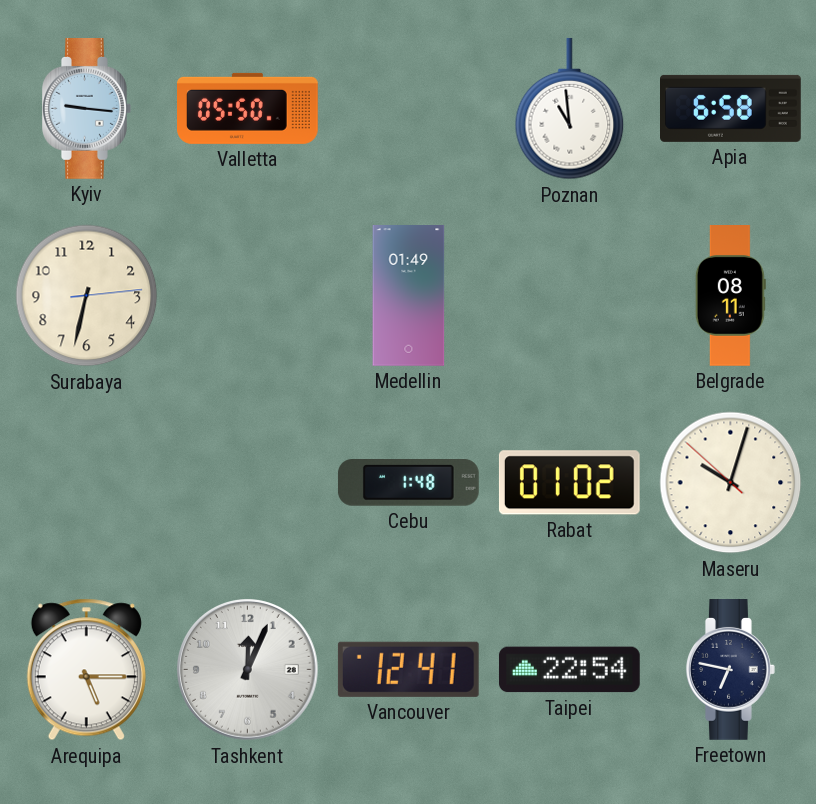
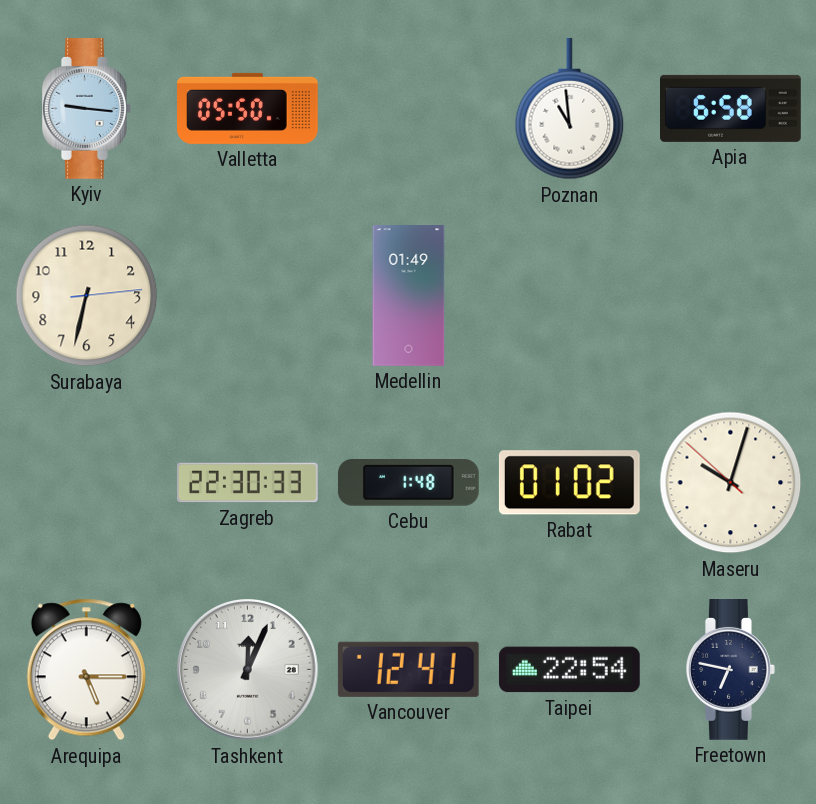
Belgrade: 08:11 -> none (730, 296)
Zagreb: none -> 22:30 (248, 483)
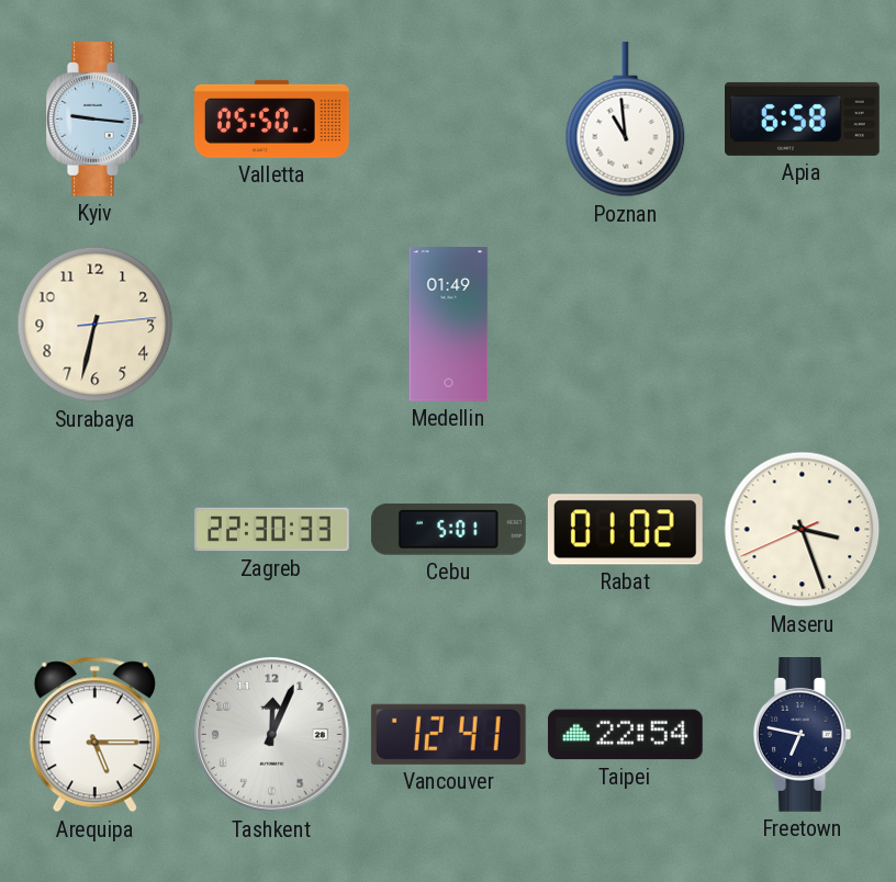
Cebu: 1:48 -> 5:01 (448, 530)
Maseru: 10:02 -> 3:26 (803, 530)
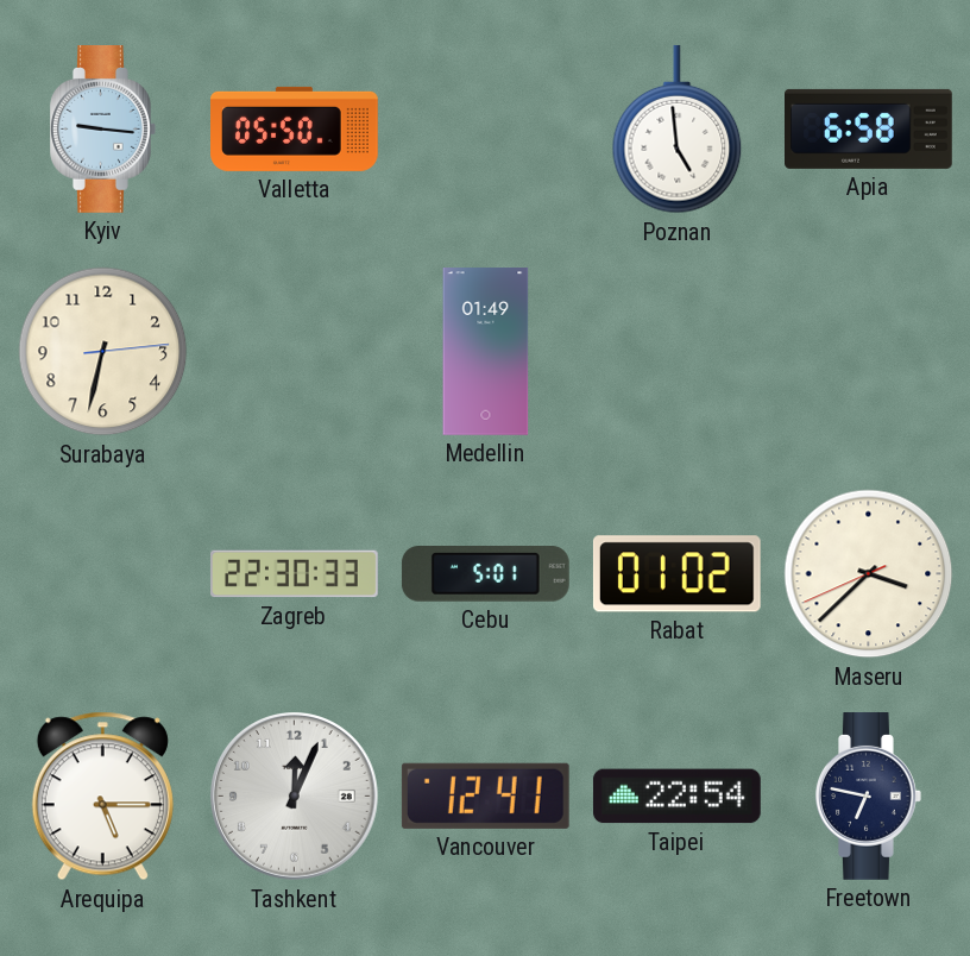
Poznan: 10:59 -> 4:59 (678, 130)
Maseru: 3:26 -> 3:37 (869, 574)
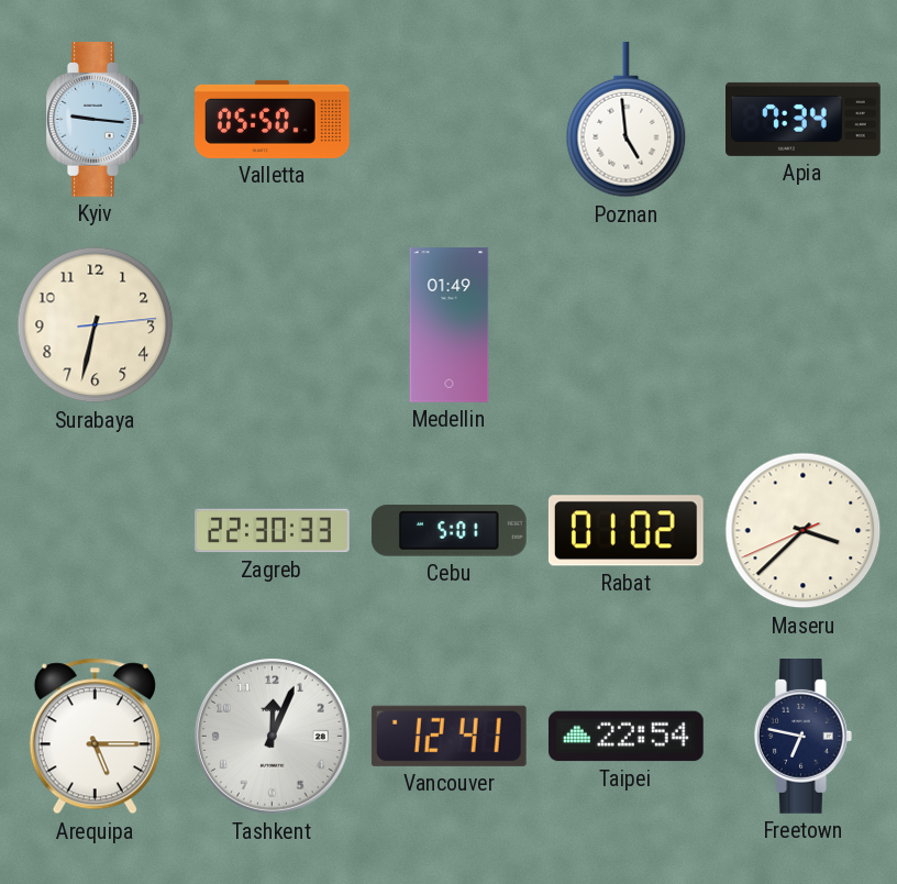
Apia: 6:58 -> 7:34 (804, 119)
